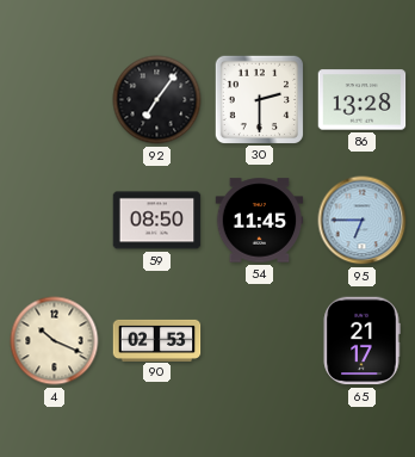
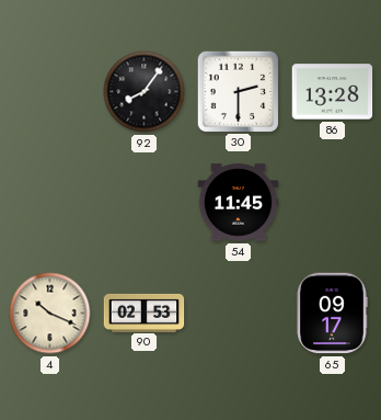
92: 7:06 -> 8:06 (145, 92)
59: 08:50 -> none (157, 221)
95: 6:45 -> none (363, 221)
65: 21:17 -> 09:17 (332, 314)
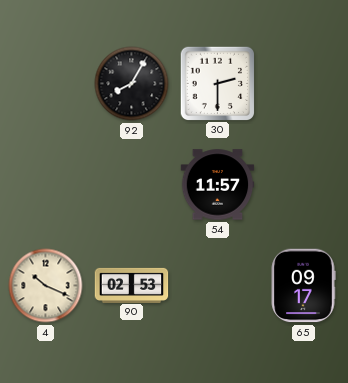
92: 8:06 -> 8:05 (132, 84)
86: 13:28 -> none (333, 92)
54: 11:45 -> 11:57 (218, 185)
